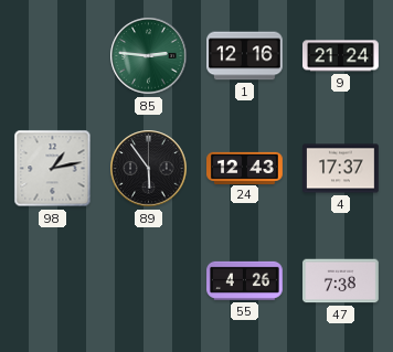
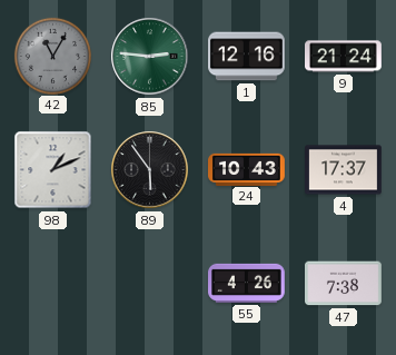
42: none -> 11:05 (52, 56)
98: 1:13 -> 1:11 (53, 170)
24: 12:43 -> 10:43 (247, 169)
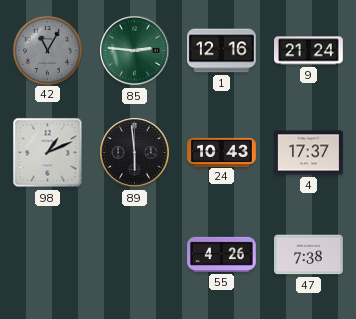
89: 5:54 -> 5:59 (135, 153)
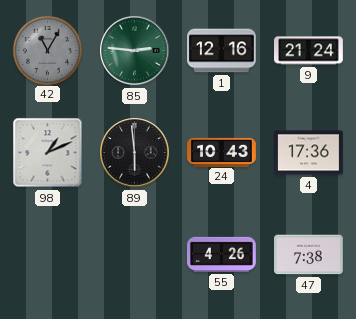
4: 17:37 -> 17:36 (309, 153)
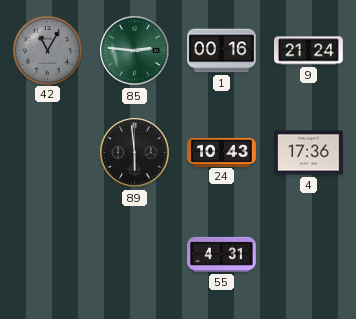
1: 12:16 -> 00:16 (222, 51)
98: 1:11 -> none (48, 153)
55: 4:26 -> 4:31 (222, 254)
47: 7:38 -> none (309, 255)
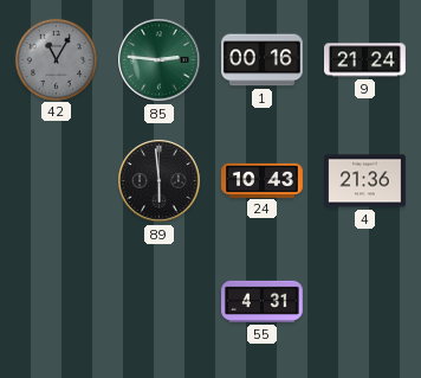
4: 17:36 -> 21:36 (365, 181)
